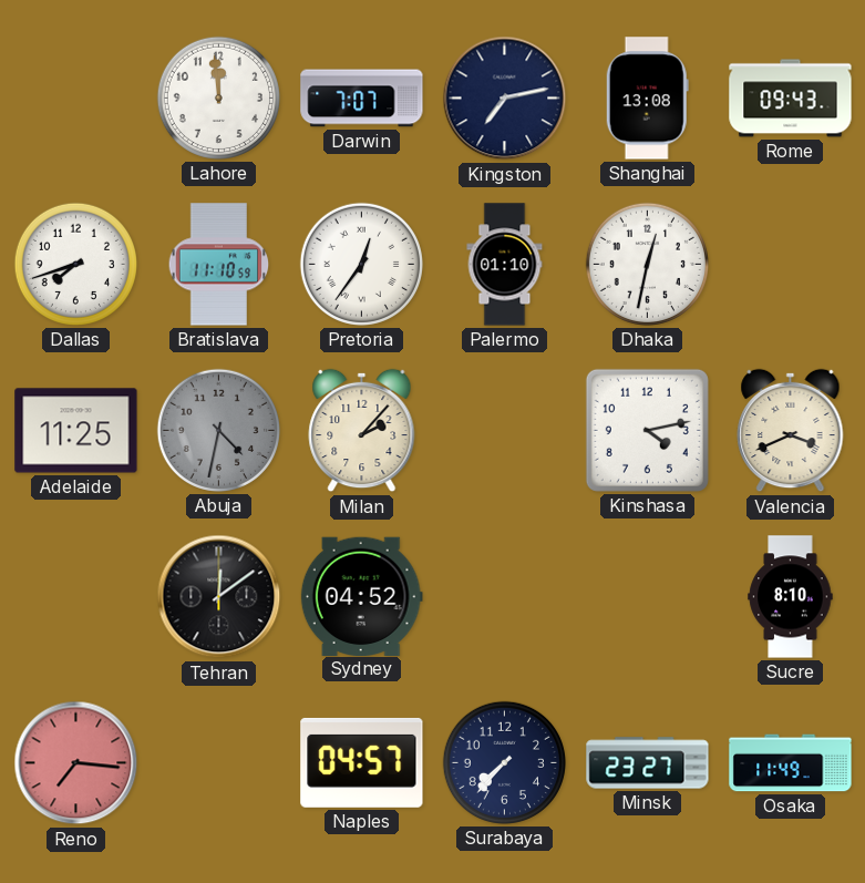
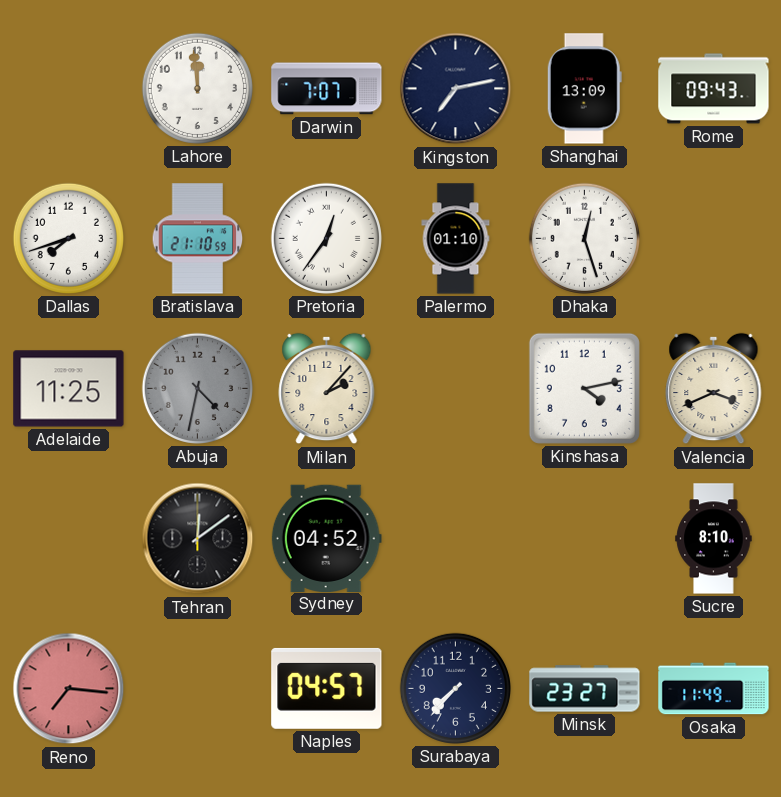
Shanghai: 13:08 -> 13:09 (584, 89)
Bratislava: 11:10 -> 21:10 (198, 239)
Dhaka: 12:32 -> 12:27 (584, 238)
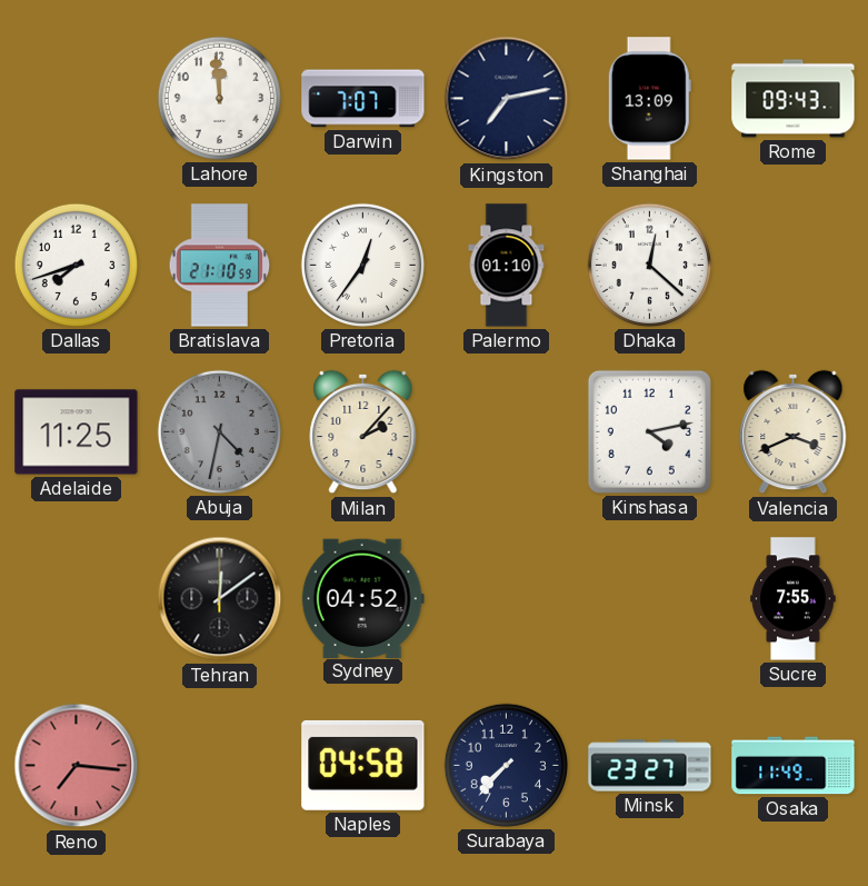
Dhaka: 12:27 -> 12:22 (649, 265)
Sucre: 8:10 -> 7:55 (794, 599)
Naples: 04:57 -> 04:58 (363, 765)
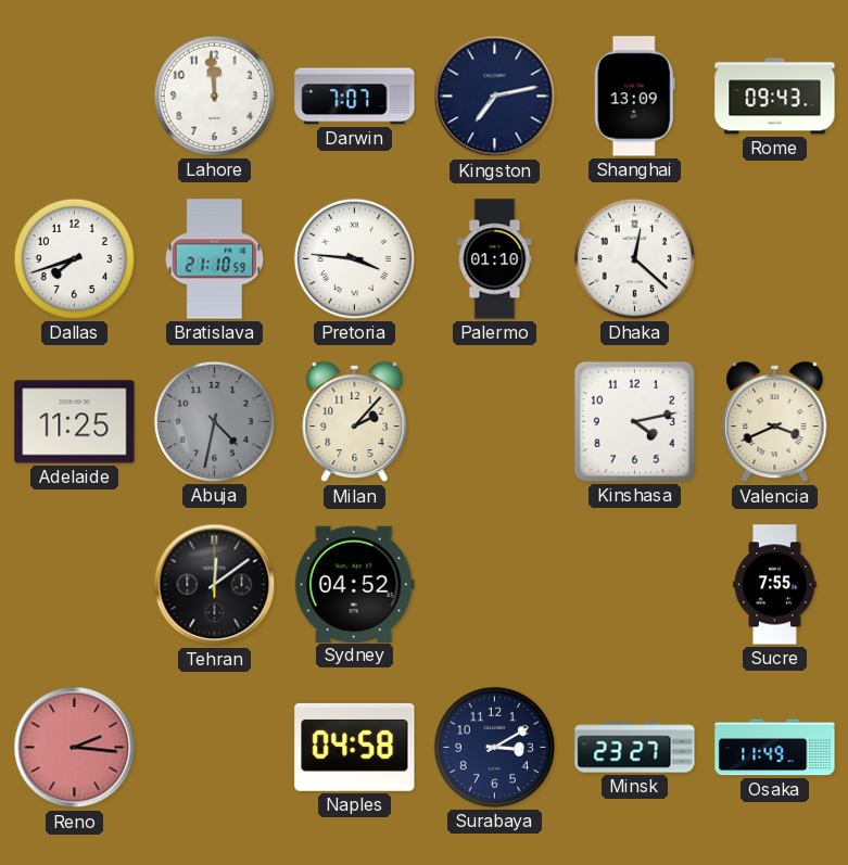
Pretoria: 12:36 -> 3:46 (354, 258)
Reno: 7:16 -> 2:16 (75, 748)
Surabaya: 7:37 -> 3:10 (494, 747)
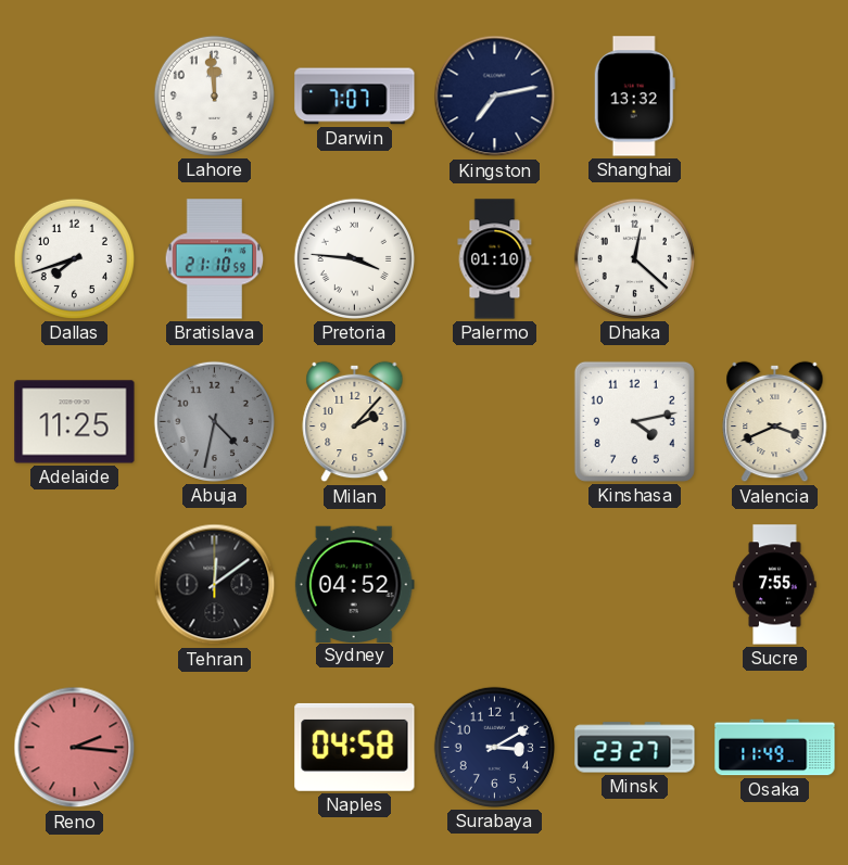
Shanghai: 13:09 -> 13:32 (634, 97)
Rome: 09:43 -> none (775, 97)
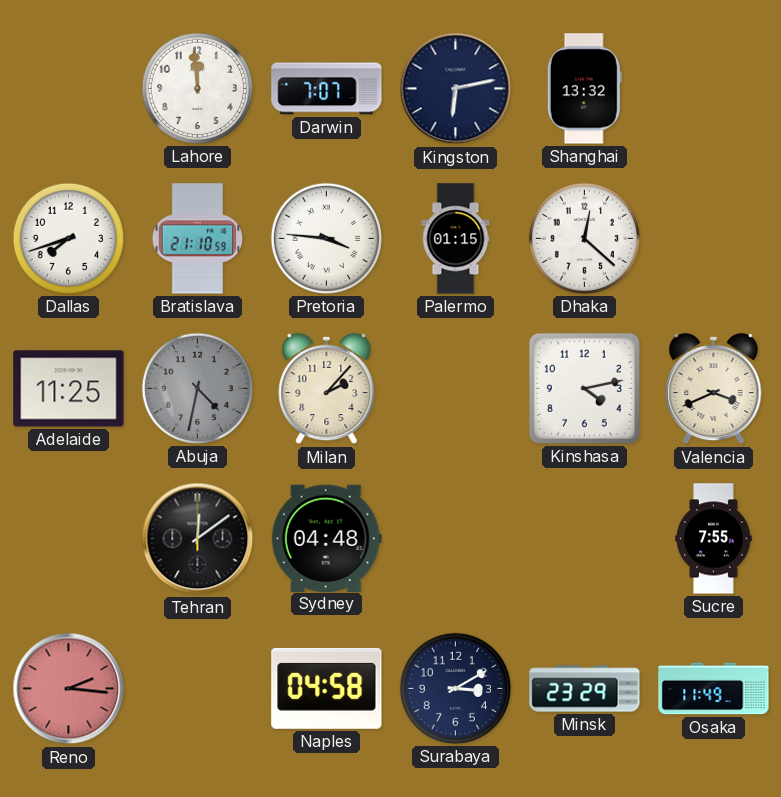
Kingston: 7:13 -> 6:13 (456, 89)
Palermo: 01:10 -> 01:15 (456, 239)
Sydney: 04:52 -> 04:48 (326, 538)
Minsk: 23:27 -> 23:29 (585, 689)
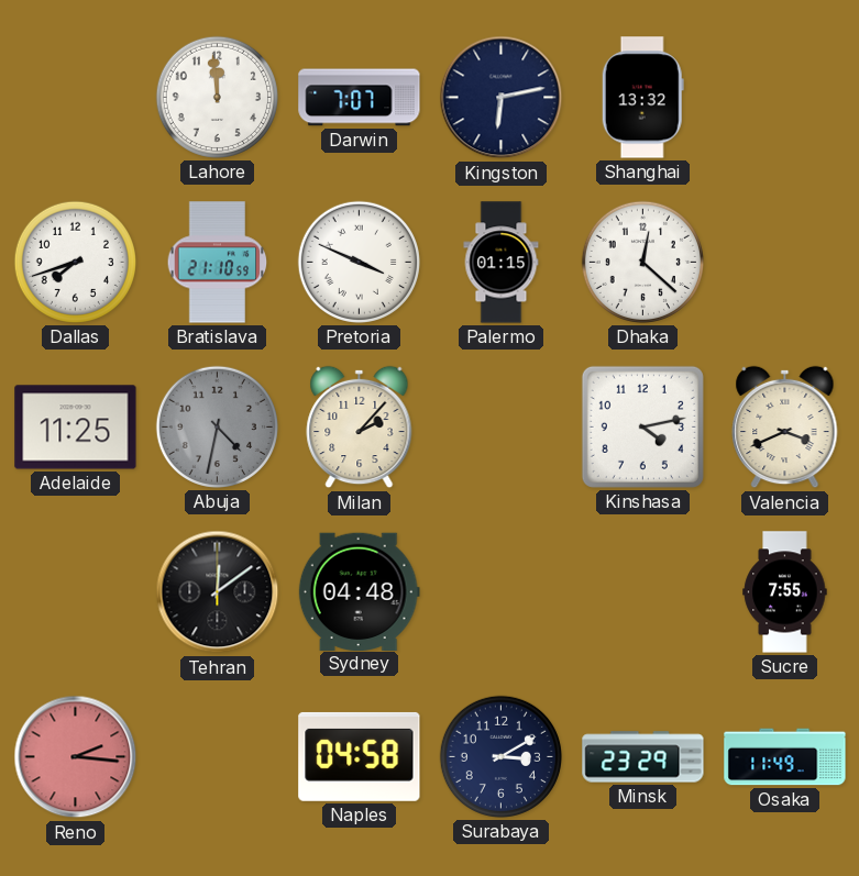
Pretoria: 3:46 -> 3:49 (359, 262)
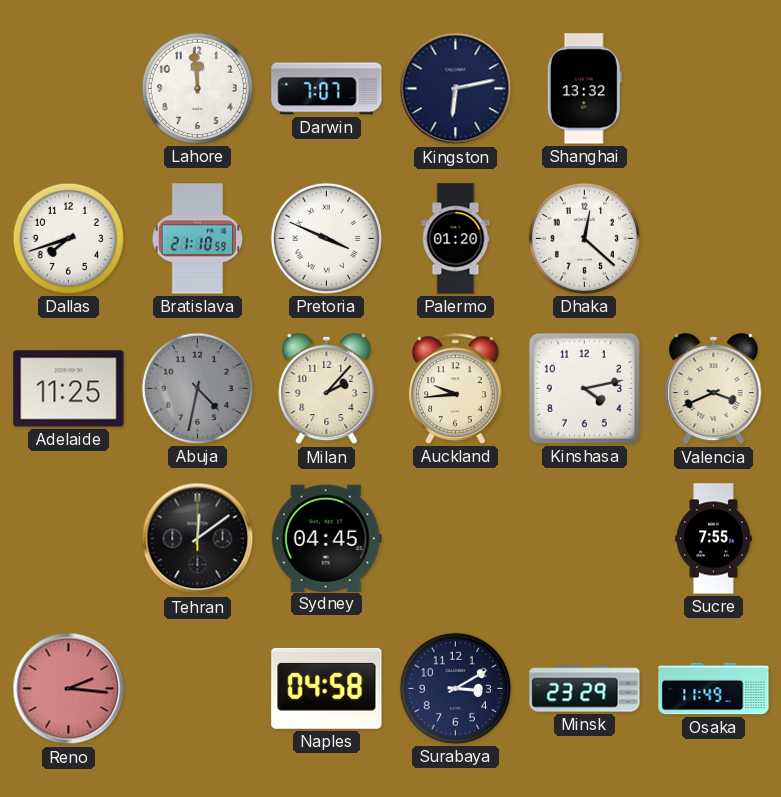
Palermo: 01:15 -> 01:20 (456, 239)
Auckland: none -> 9:44 (456, 388)
Sydney: 04:48 -> 04:45 (326, 538)
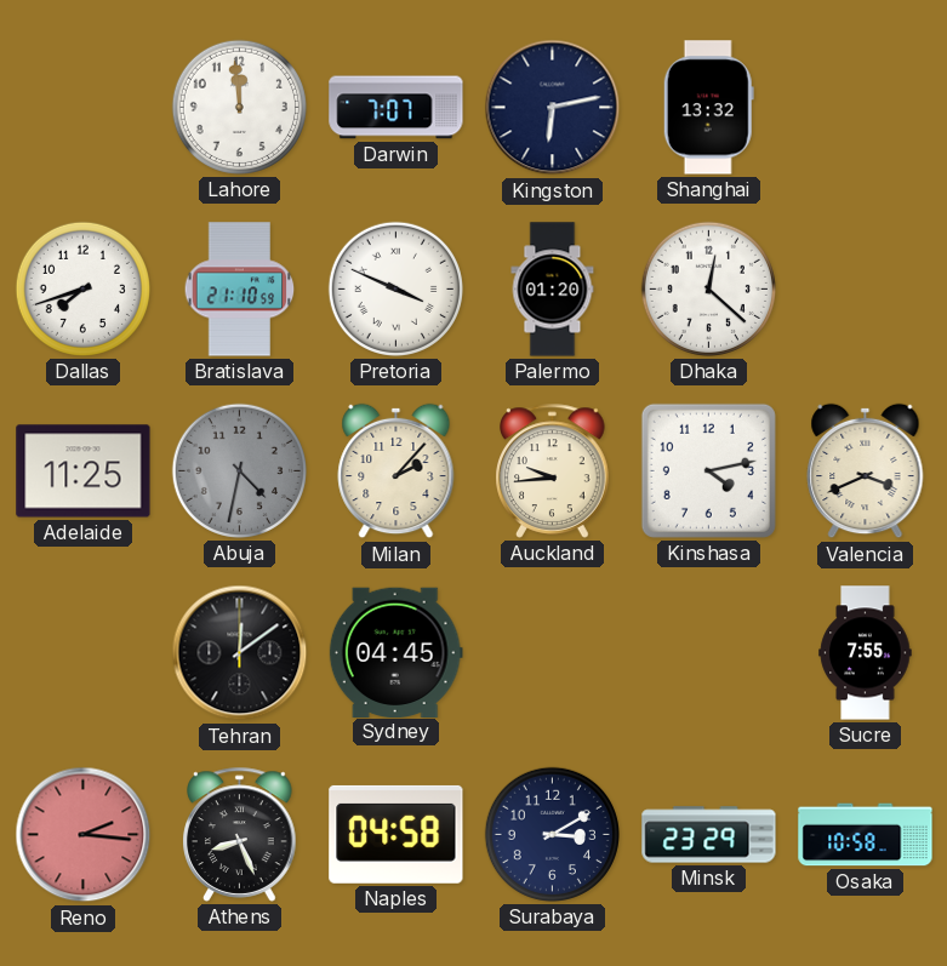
Athens: none -> 8:26 (240, 834)
Osaka: 11:49 -> 10:58 (866, 835)
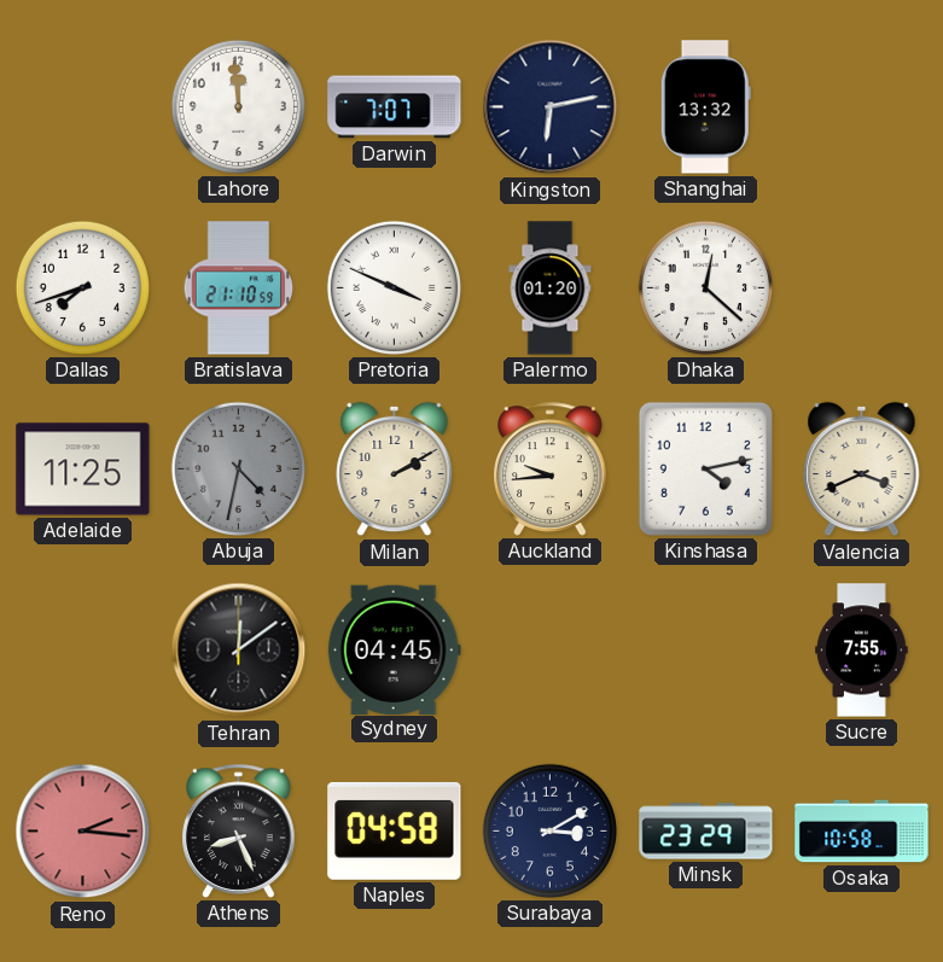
Milan: 2:07 -> 2:10 (395, 470)
